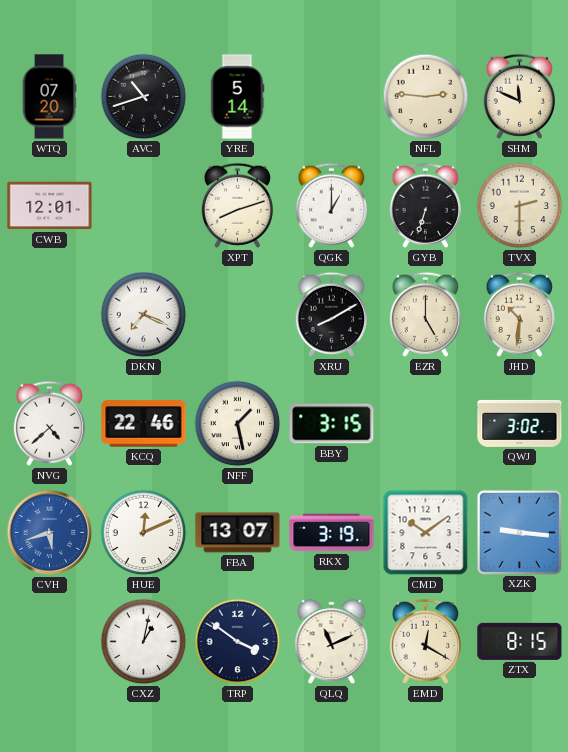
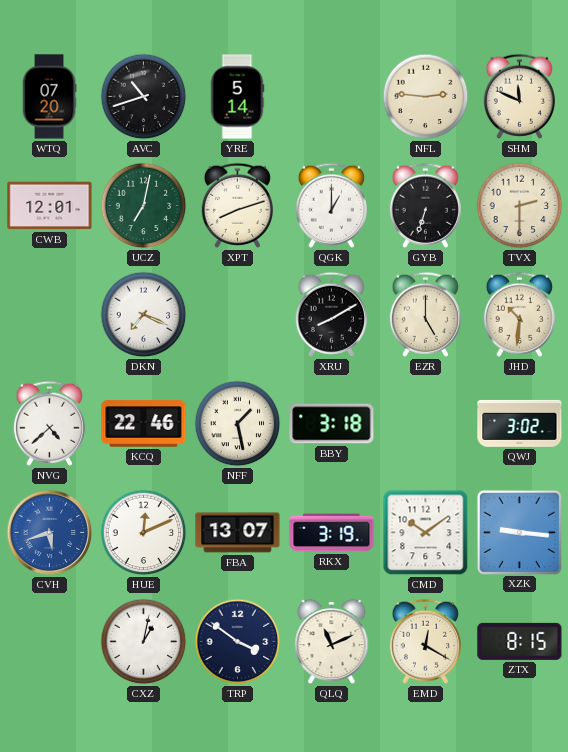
UCZ: none -> 7:02 (144, 206)
BBY: 3:15 -> 3:18 (332, 424)
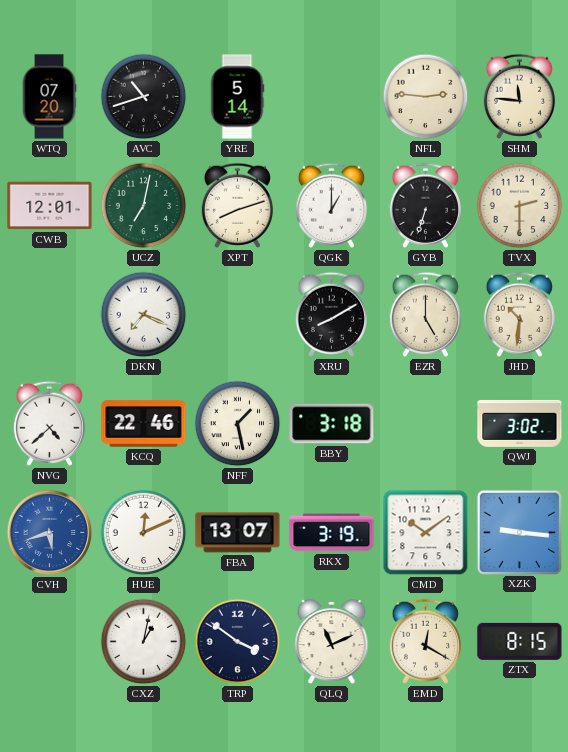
SHM: 11:49 -> 11:46 (519, 96)
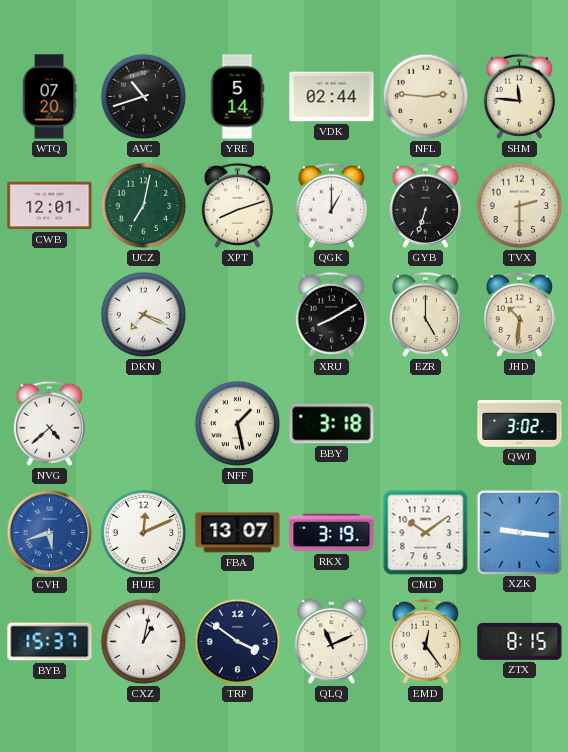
VDK: none -> 02:44 (332, 97)
KCQ: 22:46 -> none (144, 424)
BYB: none -> 15:37 (50, 642)
EMD: 12:20 -> 12:24 (425, 641)
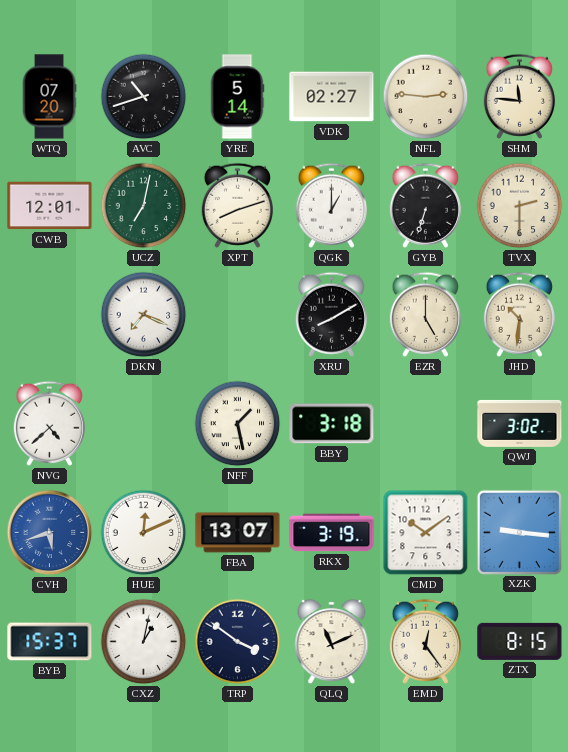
VDK: 02:44 -> 02:27 (332, 97)
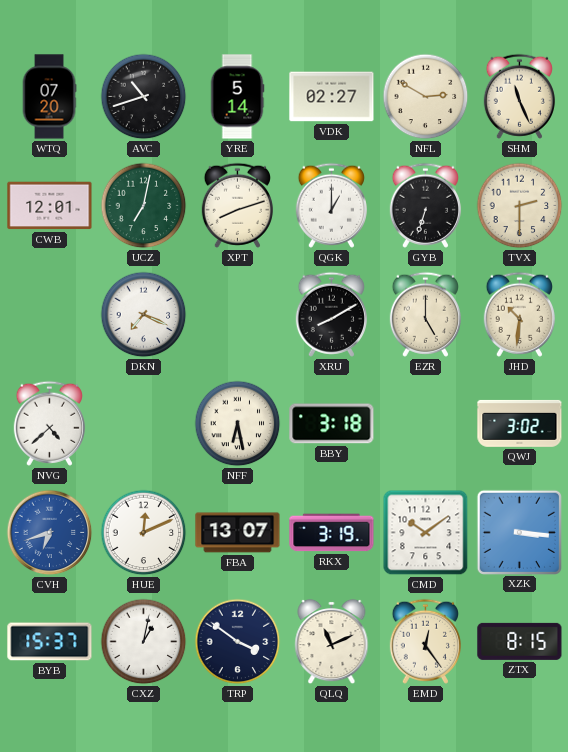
NFL: 2:46 -> 2:50 (426, 97)
SHM: 11:46 -> 11:26 (519, 96)
NFF: 1:28 -> 6:28 (238, 424)
CVH: 5:42 -> 6:42 (50, 533)
XZK: 9:16 -> 3:16 (519, 532)
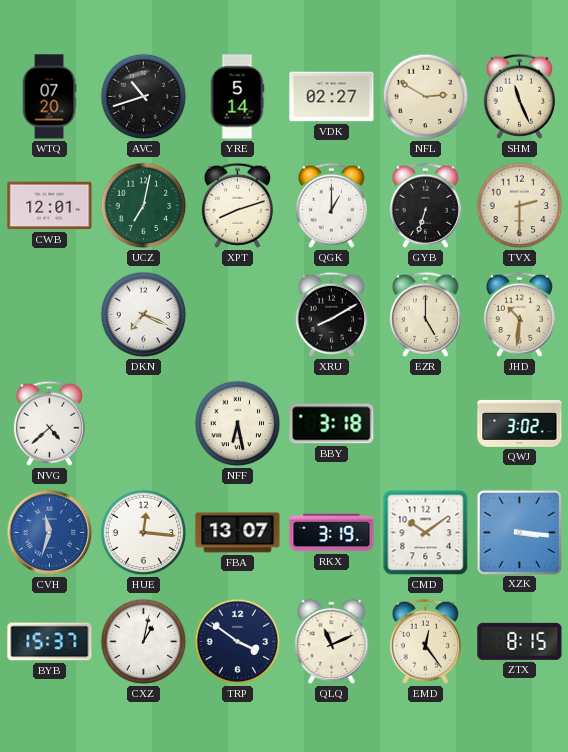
CVH: 6:42 -> 11:33 (50, 533)
HUE: 12:11 -> 12:16 (144, 533)
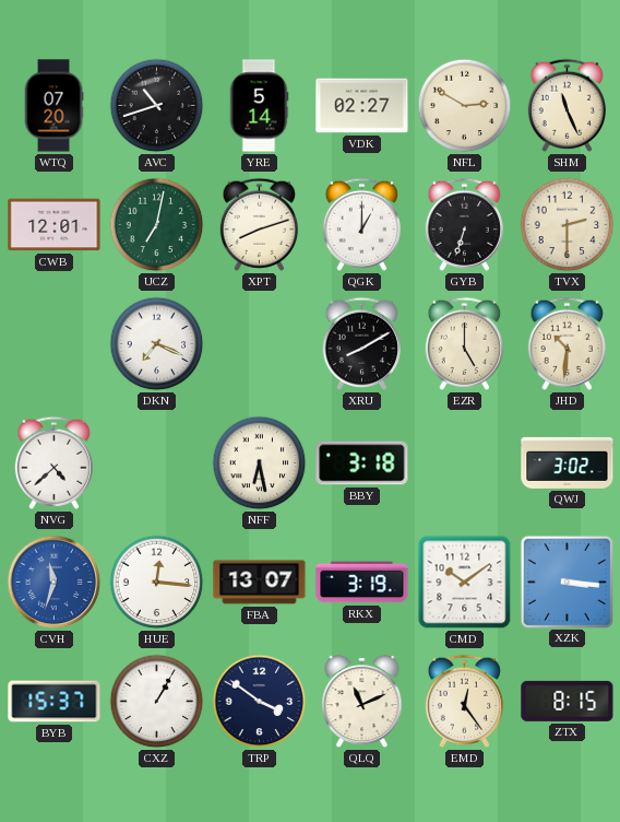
CXZ: 1:02 -> 1:05 (157, 702)
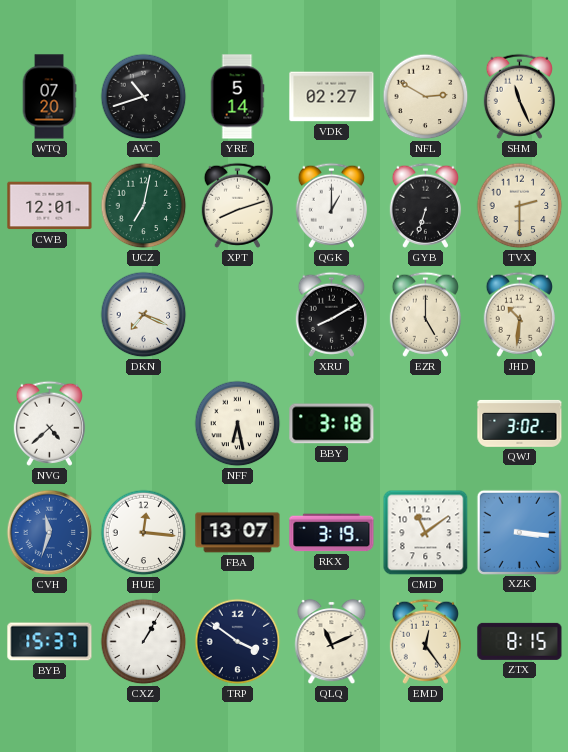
CMD: 10:09 -> 11:09 (426, 533)
